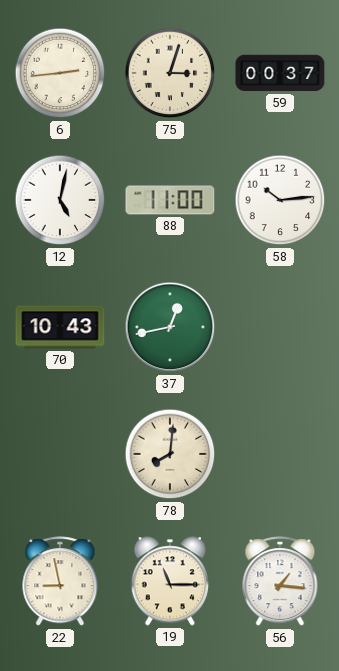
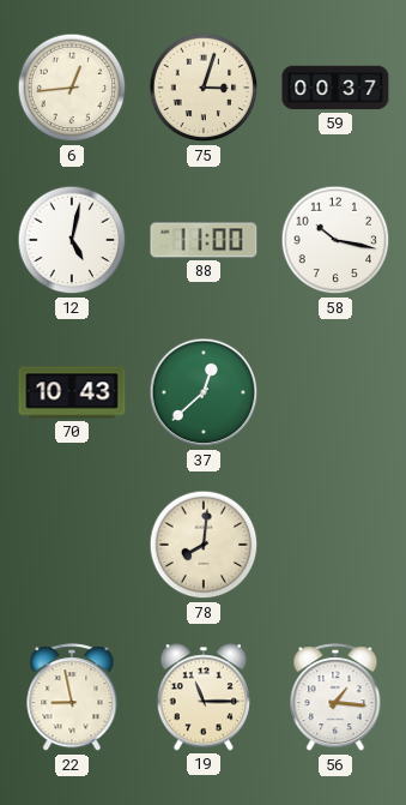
6: 2:44 -> 12:44 (72, 88)
58: 10:14 -> 10:17 (335, 240)
37: 12:43 -> 12:38 (204, 392)
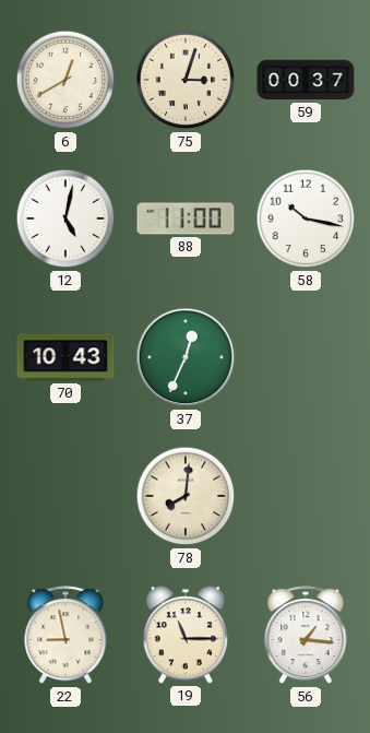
6: 12:44 -> 12:40 (65, 80)
37: 12:38 -> 12:34 (186, 357)
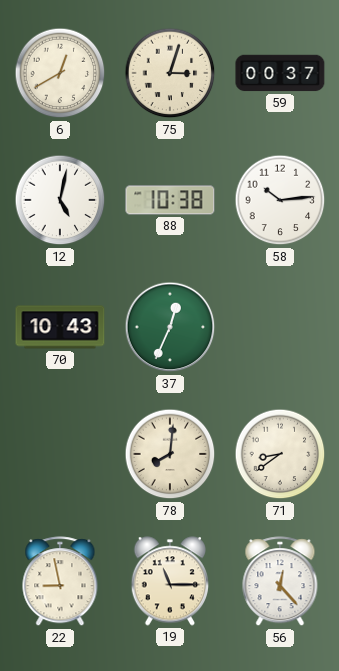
88: 11:00 -> 10:38 (170, 200)
58: 10:17 -> 10:14 (280, 200)
71: none -> 8:39 (280, 454)
56: 1:16 -> 12:23 (280, 582)
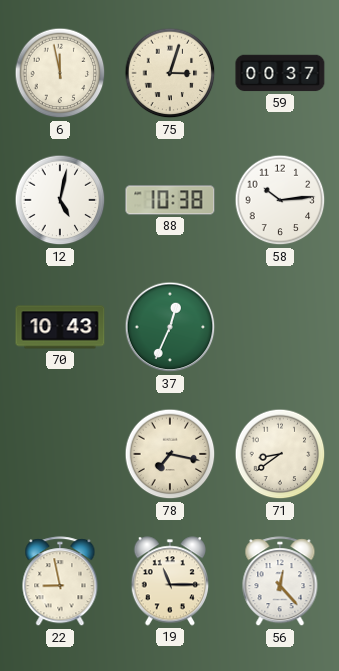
6: 12:40 -> 11:58 (60, 73)
78: 8:01 -> 7:17 (170, 454)
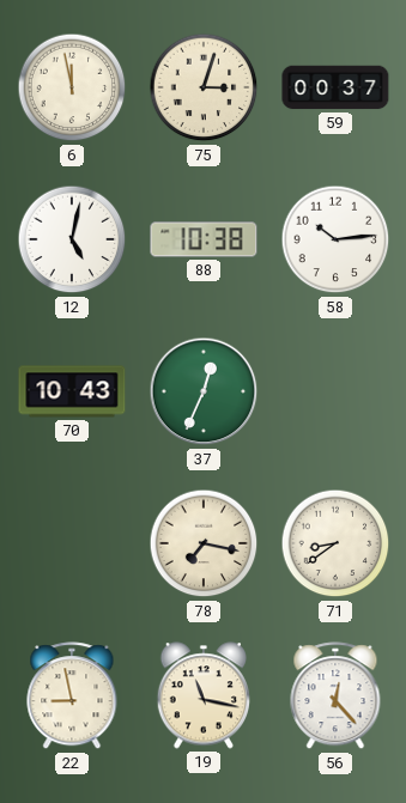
19: 11:15 -> 11:17 (202, 695)
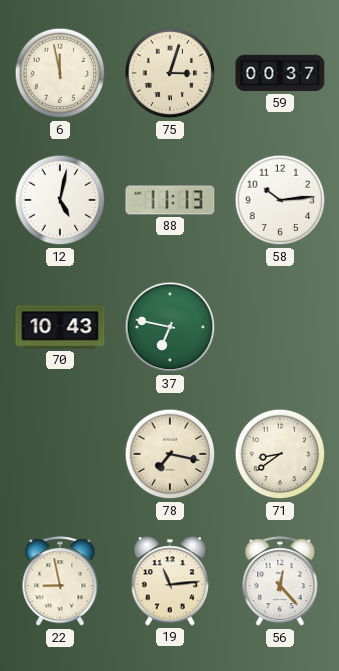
88: 10:38 -> 11:13 (170, 200)
37: 12:34 -> 6:47 (170, 327)
19: 11:17 -> 11:14 (169, 581)
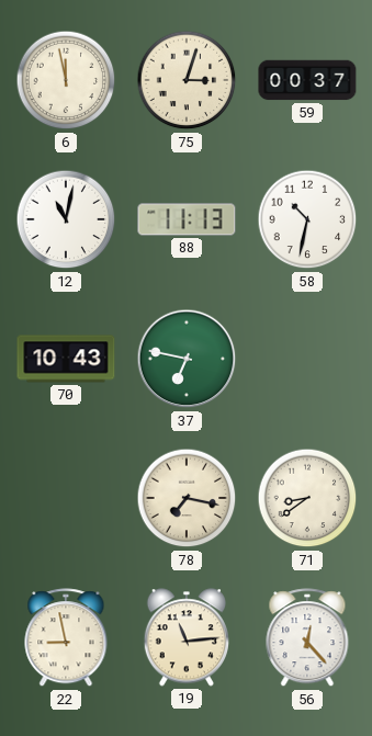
12: 5:02 -> 11:02 (66, 219)
58: 10:14 -> 10:32 (307, 219)
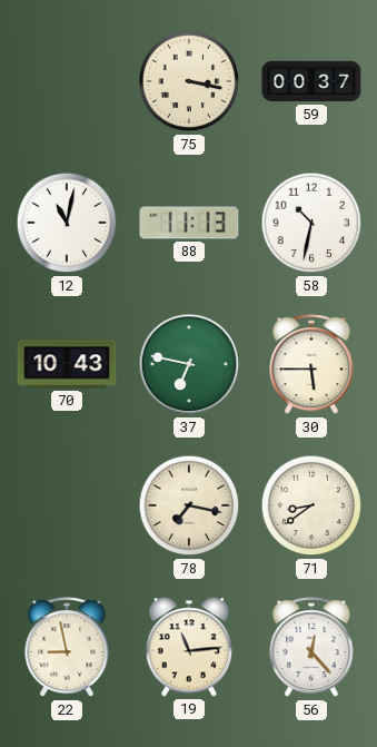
6: 11:58 -> none (66, 80)
75: 3:03 -> 3:17 (189, 81)
30: none -> 5:45 (311, 365)
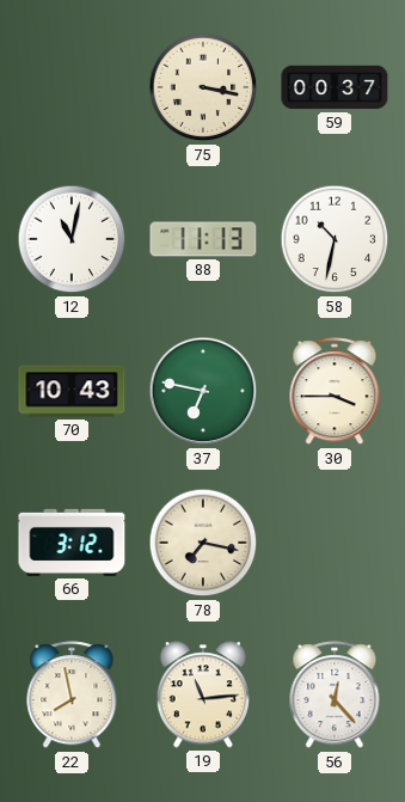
30: 5:45 -> 3:45 (335, 392)
66: none -> 3:12 (72, 543)
71: 8:39 -> none (311, 505)
22: 8:58 -> 7:58 (72, 696)
